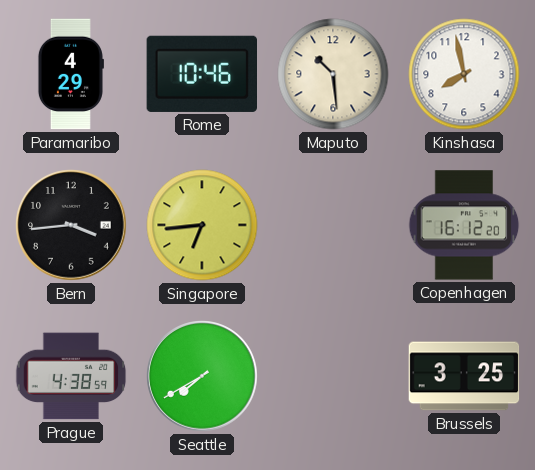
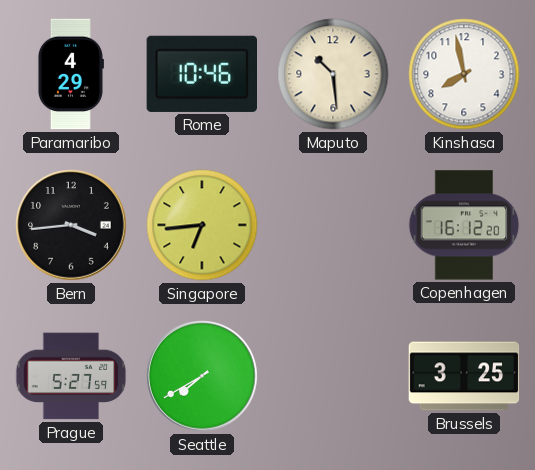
Prague: 4:38 -> 5:27 (71, 376)
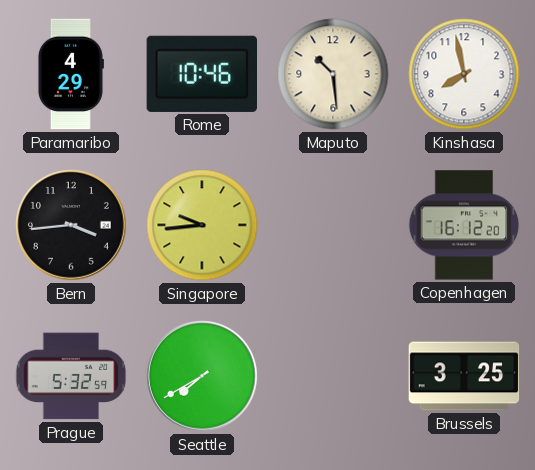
Singapore: 6:44 -> 9:44 (202, 225)
Prague: 5:27 -> 5:32 (71, 376)
